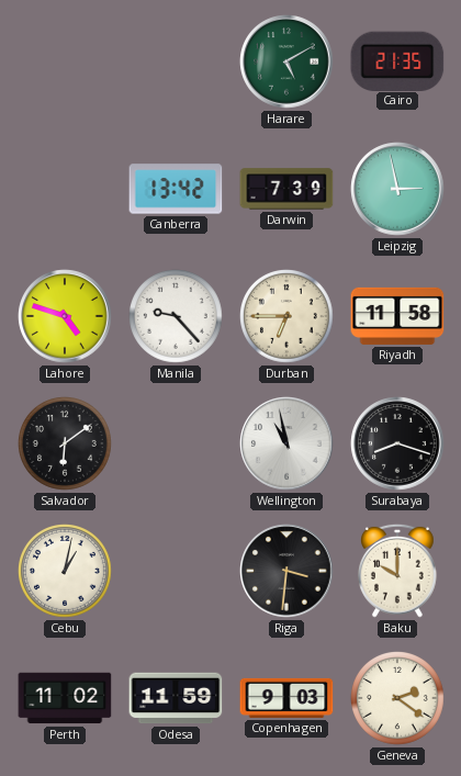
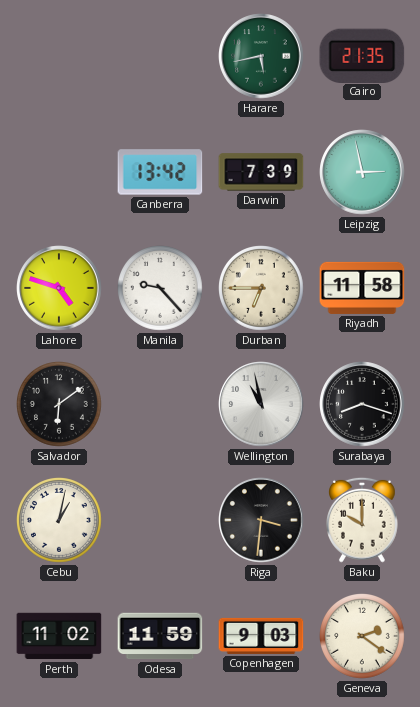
Harare: 5:10 -> 5:43 (261, 56)
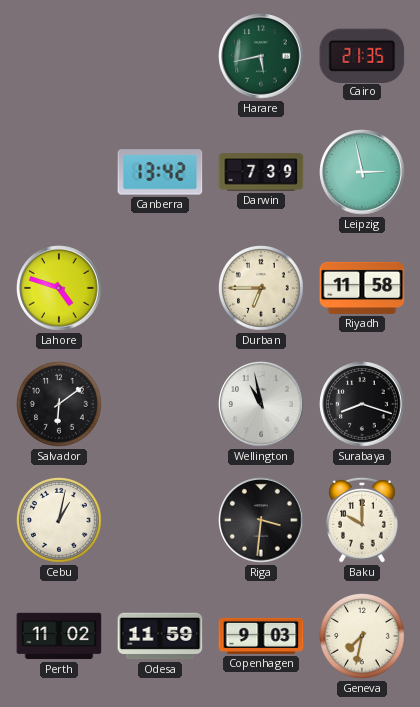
Manila: 9:23 -> none (161, 289)
Geneva: 2:21 -> 7:32 (363, 637)
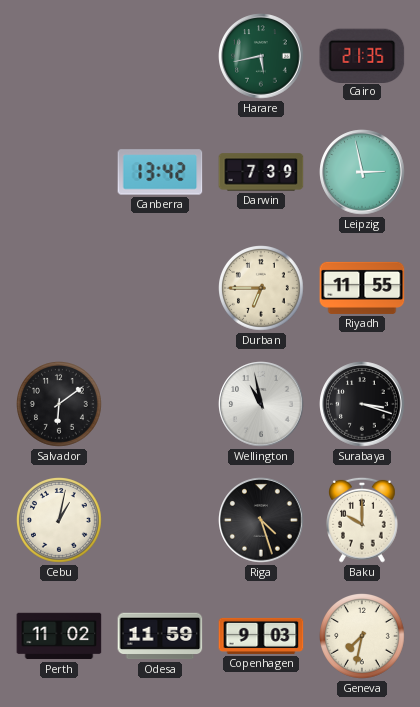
Lahore: 4:48 -> none (59, 288)
Riyadh: 11:58 -> 11:55 (362, 288)
Surabaya: 8:18 -> 3:18 (362, 404)
Riga: 3:31 -> 4:27 (261, 520)
